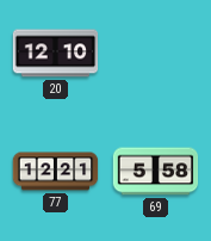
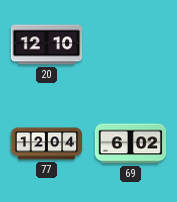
77: 12:21 -> 12:04 (47, 144)
69: 5:58 -> 6:02 (131, 144)
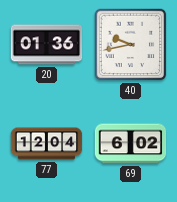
20: 12:10 -> 01:36 (47, 45)
40: none -> 9:43 (131, 45)
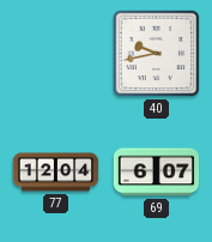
20: 01:36 -> none (47, 45)
69: 6:02 -> 6:07 (157, 173)
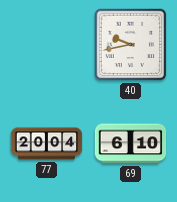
77: 12:04 -> 20:04 (47, 144)
69: 6:07 -> 6:10 (131, 144)
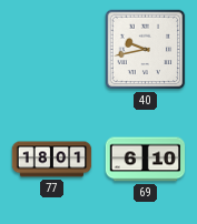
77: 20:04 -> 18:01 (52, 160)
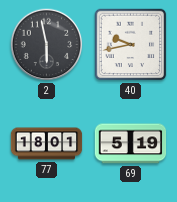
2: none -> 5:58 (47, 45)
69: 6:10 -> 5:19 (131, 144)
